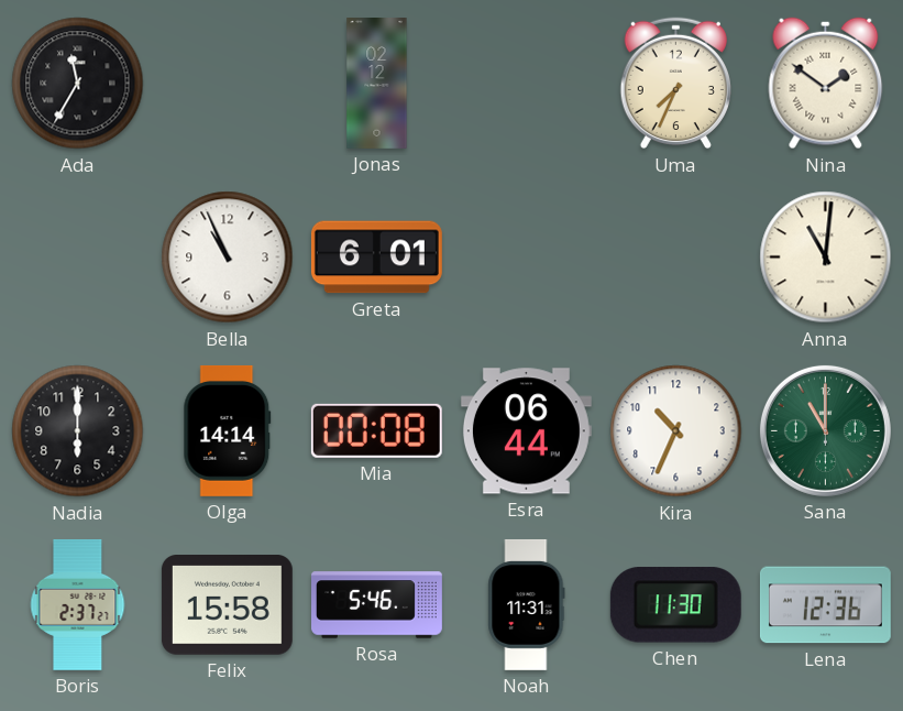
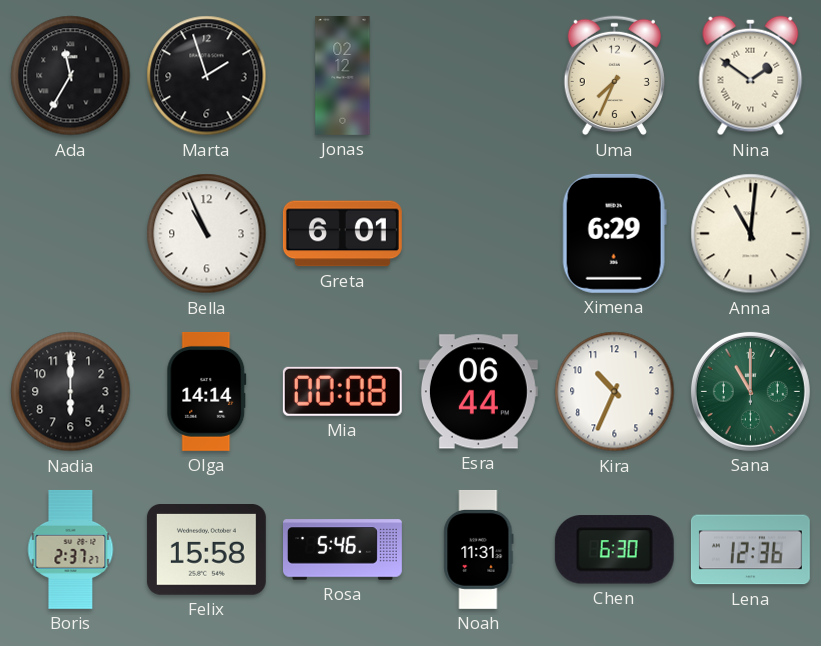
Marta: none -> 1:57 (207, 76)
Ximena: none -> 6:29 (614, 233)
Chen: 11:30 -> 6:30 (614, 550)
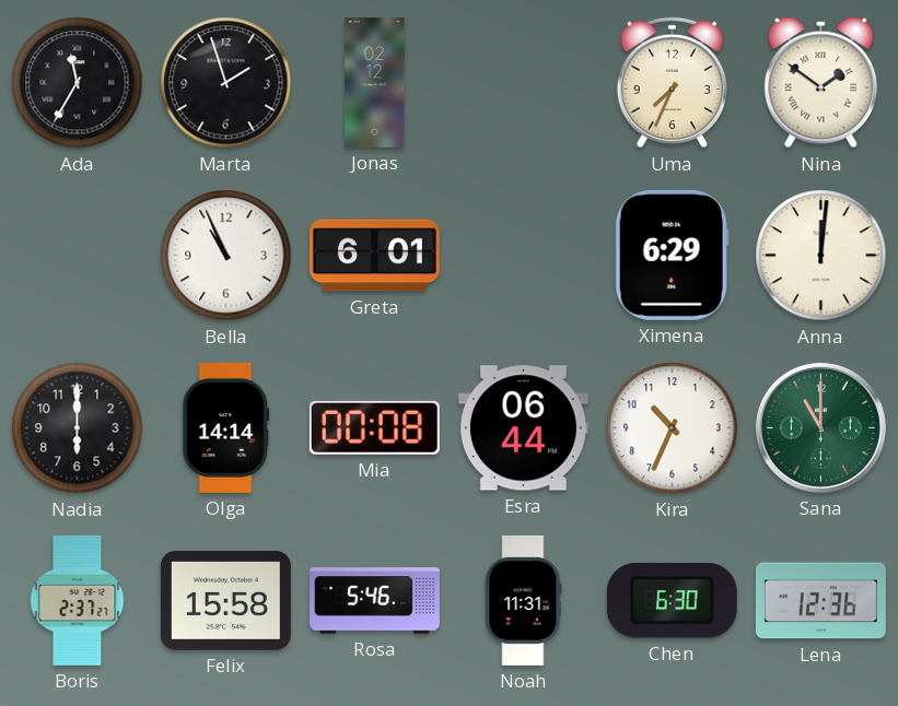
Anna: 11:01 -> 12:01 (821, 256)
